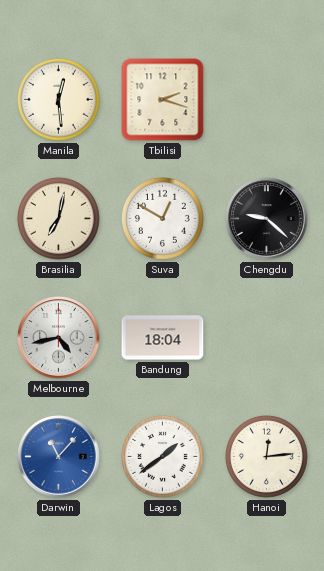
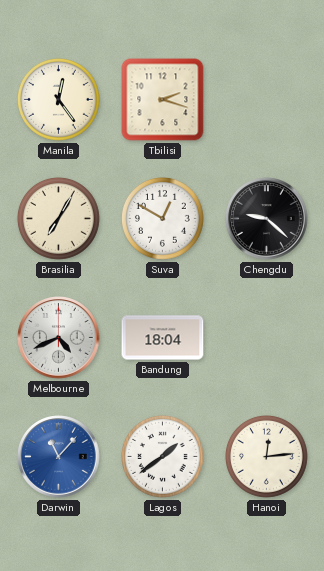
Manila: 12:29 -> 12:24 (58, 99)
Brasilia: 7:02 -> 7:05 (58, 218)
Melbourne: 4:43 -> 4:41 (59, 338)
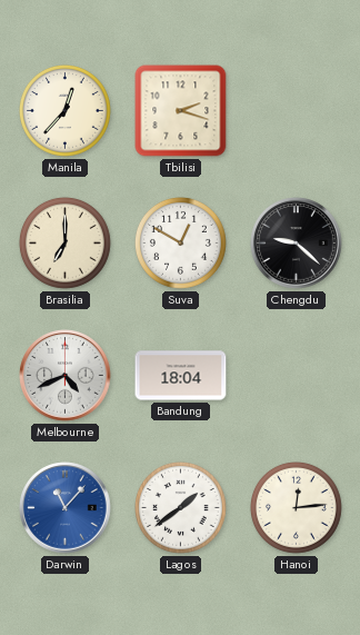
Manila: 12:24 -> 12:37 (64, 110)
Brasilia: 7:05 -> 7:00 (64, 242)
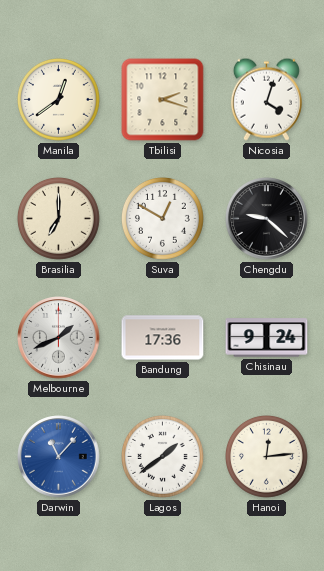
Manila: 12:37 -> 12:39 (58, 99)
Nicosia: none -> 4:03 (266, 99)
Melbourne: 4:41 -> 1:41 (59, 338)
Bandung: 18:04 -> 17:36 (163, 338)
Chisinau: none -> 9:24 (267, 338)
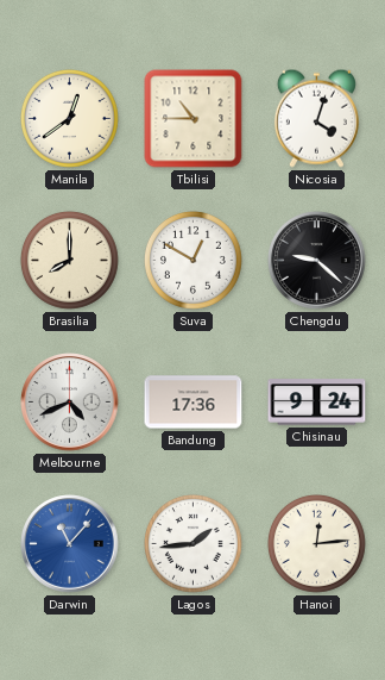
Tbilisi: 2:18 -> 10:45 (194, 119)
Brasilia: 7:00 -> 8:00 (69, 260)
Melbourne: 1:41 -> 4:41 (70, 403)
Lagos: 1:39 -> 1:44 (192, 543)
